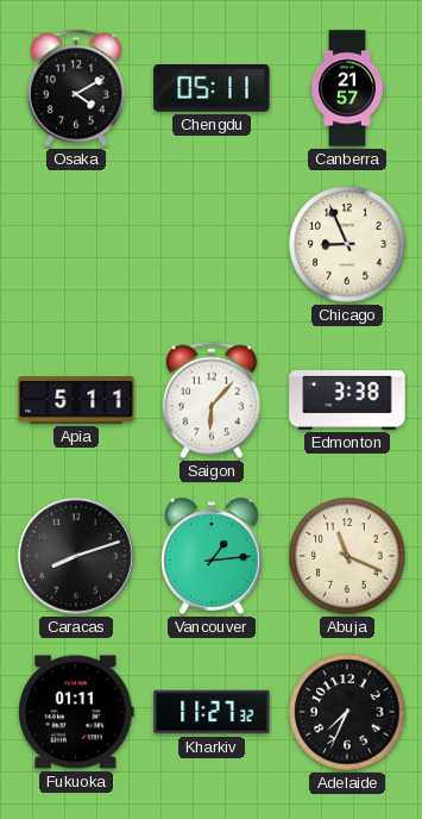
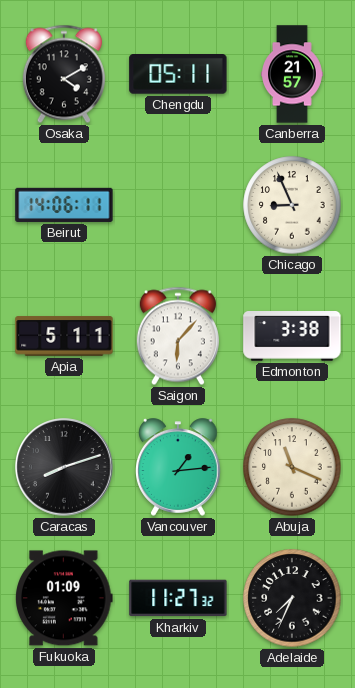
Beirut: none -> 14:06 (64, 205)
Fukuoka: 01:11 -> 01:09 (65, 598)
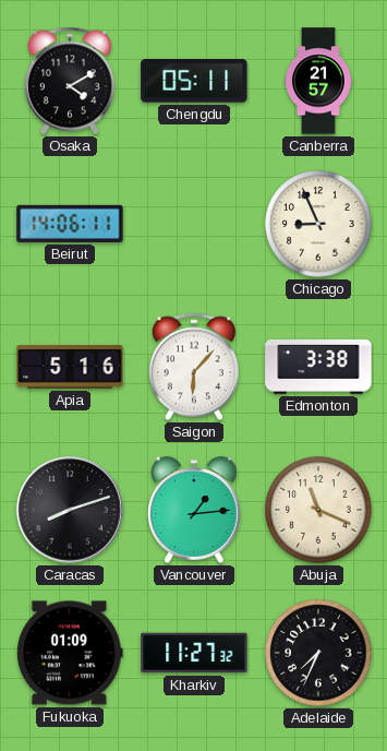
Apia: 5:11 -> 5:16 (70, 367)
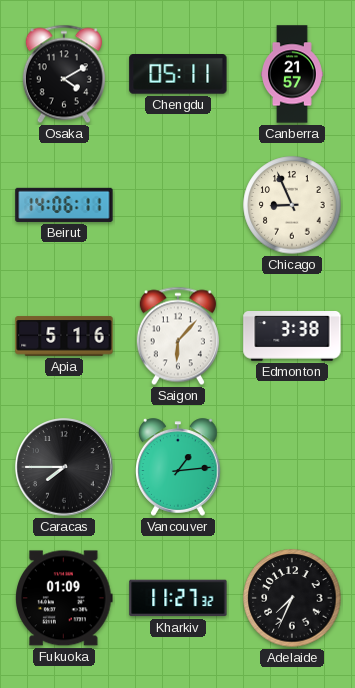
Caracas: 8:12 -> 7:45 (64, 467)
Abuja: 11:19 -> none (318, 510)
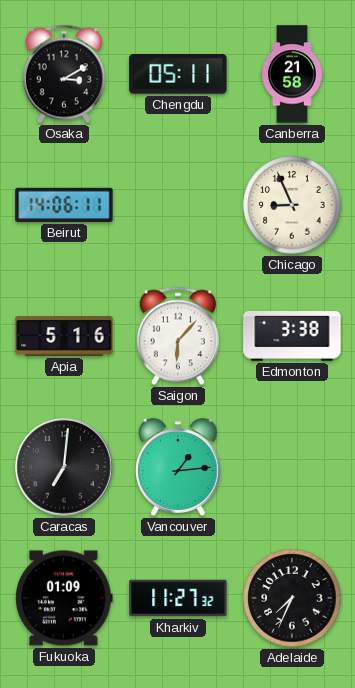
Osaka: 4:10 -> 3:10 (64, 74)
Canberra: 21:57 -> 21:58 (293, 74)
Caracas: 7:45 -> 7:01 (64, 467)
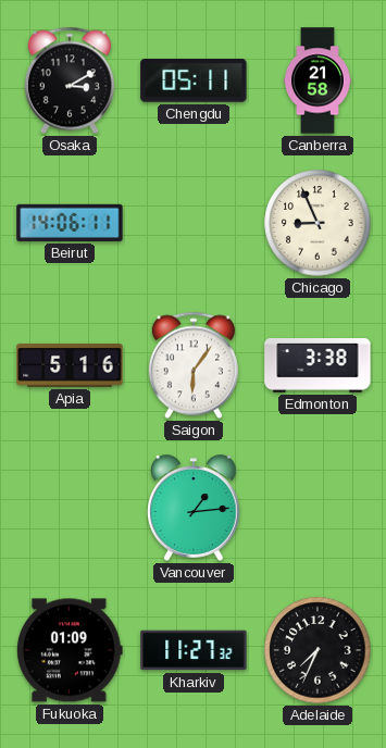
Saigon: 6:07 -> 6:06 (194, 365)
Caracas: 7:01 -> none (64, 467)
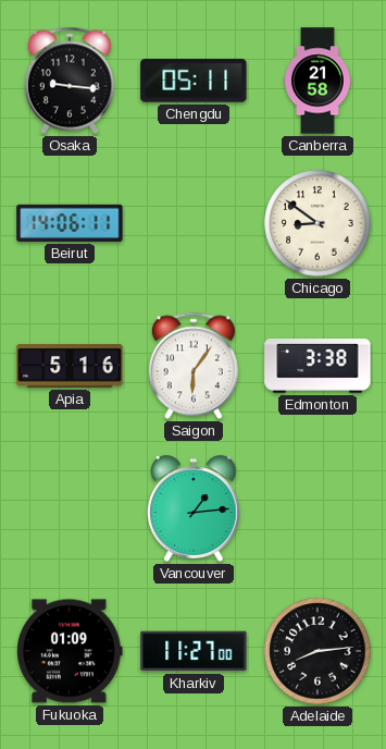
Osaka: 3:10 -> 9:16 (70, 81)
Chicago: 8:56 -> 8:51 (317, 223)
Kharkiv: 11:27:32 -> 11:27:00 (194, 651)
Adelaide: 7:34 -> 8:14 (317, 651)
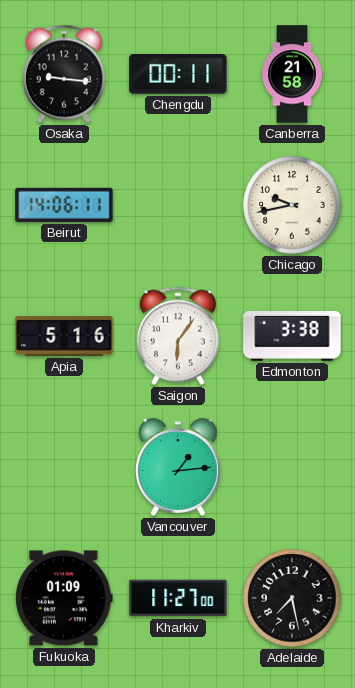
Chengdu: 05:11 -> 00:11 (178, 75)
Chicago: 8:51 -> 9:43 (292, 205)
Adelaide: 8:14 -> 7:28 (292, 598)
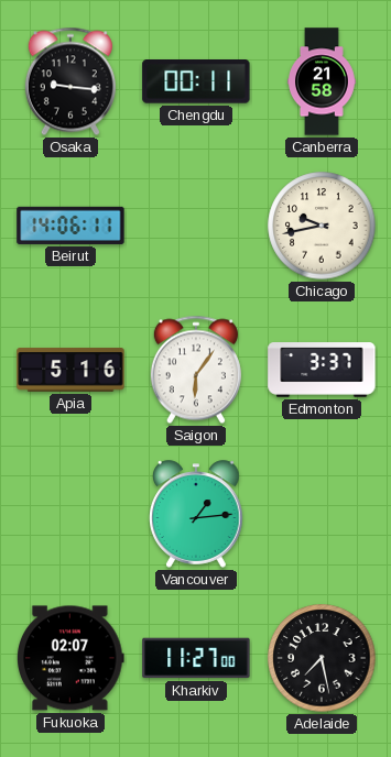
Edmonton: 3:38 -> 3:37 (322, 371)
Fukuoka: 01:09 -> 02:07 (72, 658)
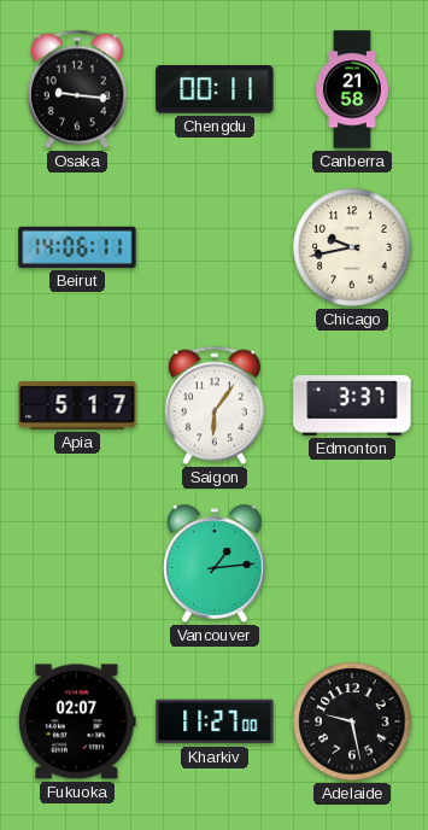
Apia: 5:16 -> 5:17 (77, 405)
Adelaide: 7:28 -> 9:28 (352, 721)
